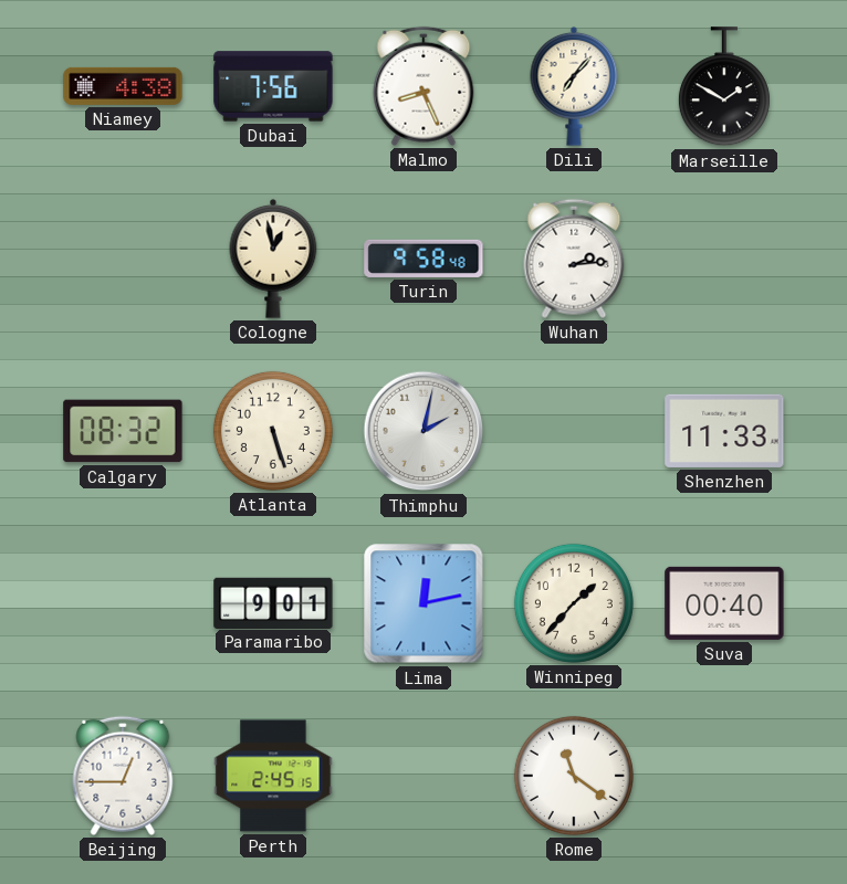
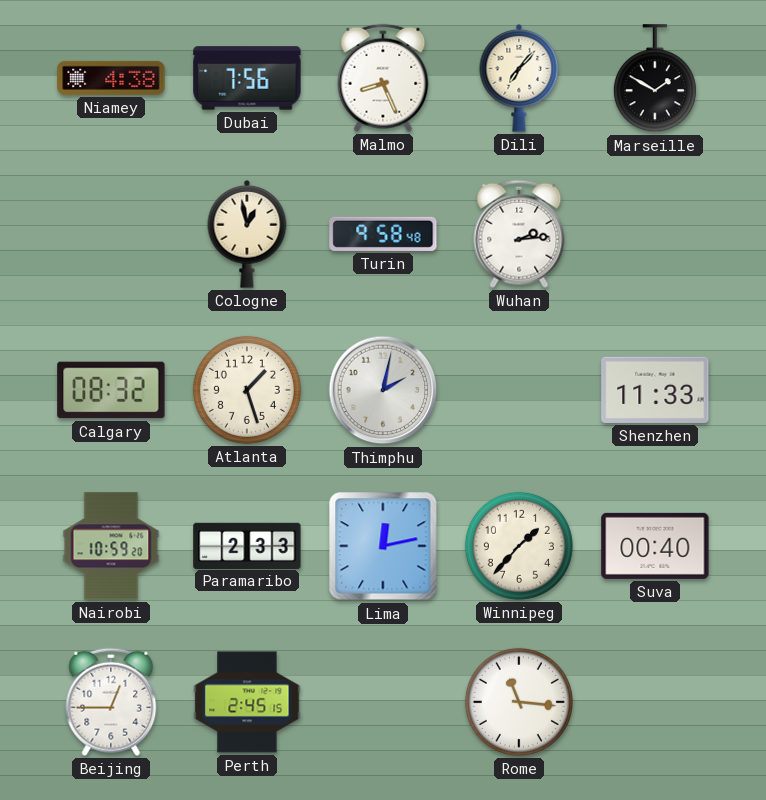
Atlanta: 5:27 -> 1:27 (247, 390)
Nairobi: none -> 10:59 (111, 546)
Paramaribo: 9:01 -> 2:33 (247, 545)
Rome: 11:21 -> 11:16 (519, 702)
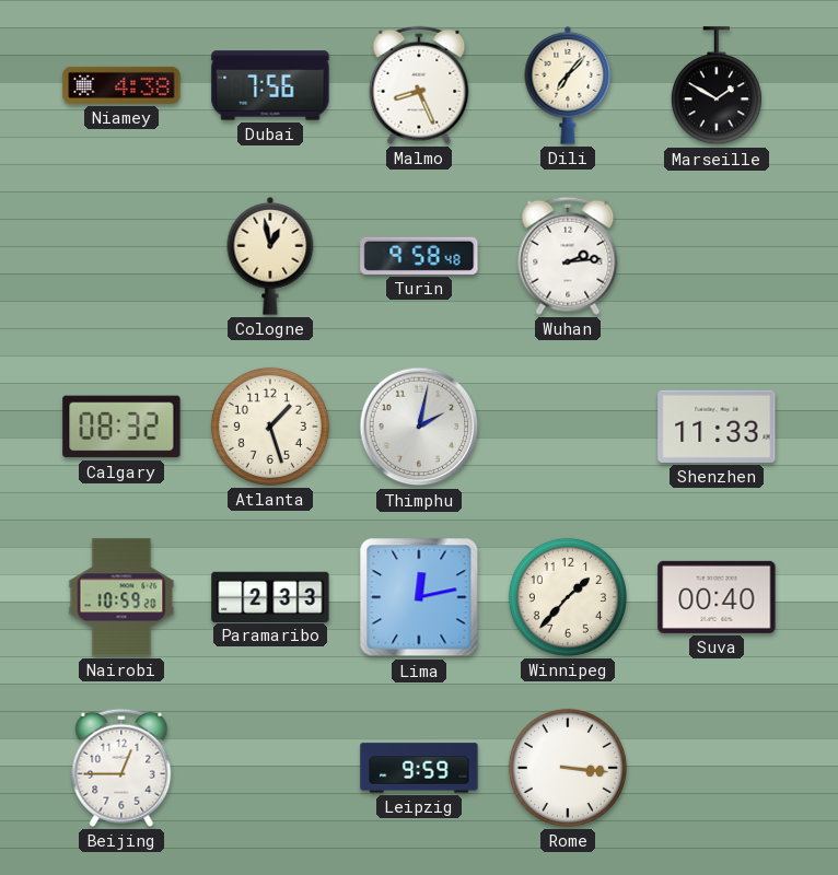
Perth: 2:45 -> none (247, 702)
Leipzig: none -> 9:59 (419, 768)
Rome: 11:16 -> 3:16 (568, 768)
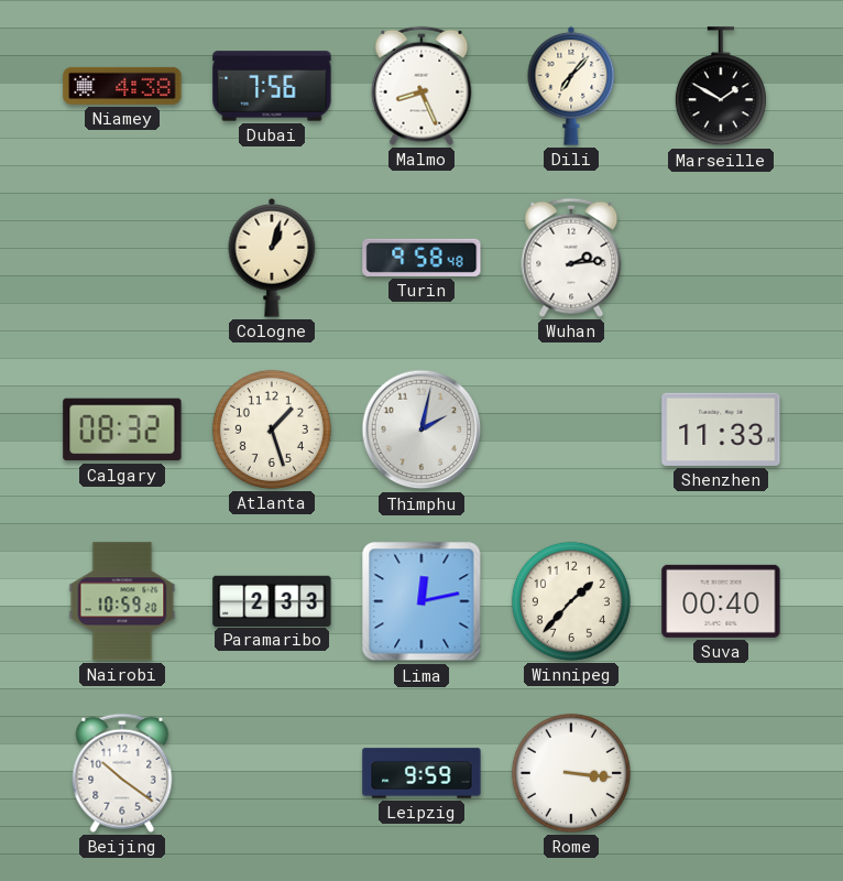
Cologne: 12:58 -> 1:03 (272, 258)
Beijing: 12:45 -> 10:21 (122, 773)
